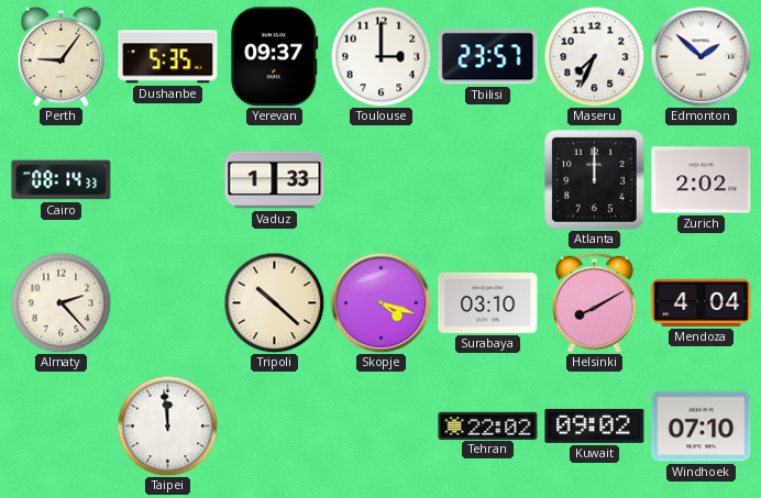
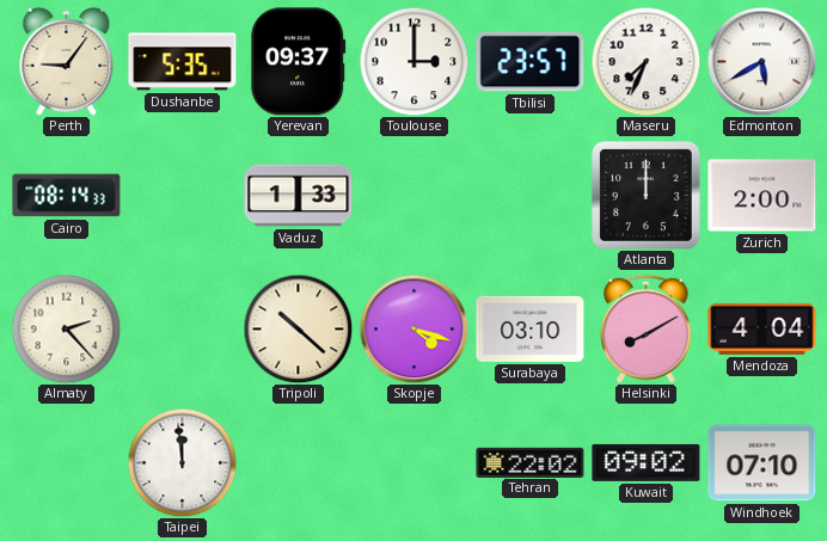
Edmonton: 1:52 -> 5:40 (761, 61)
Zurich: 2:02 -> 2:00 (762, 196)
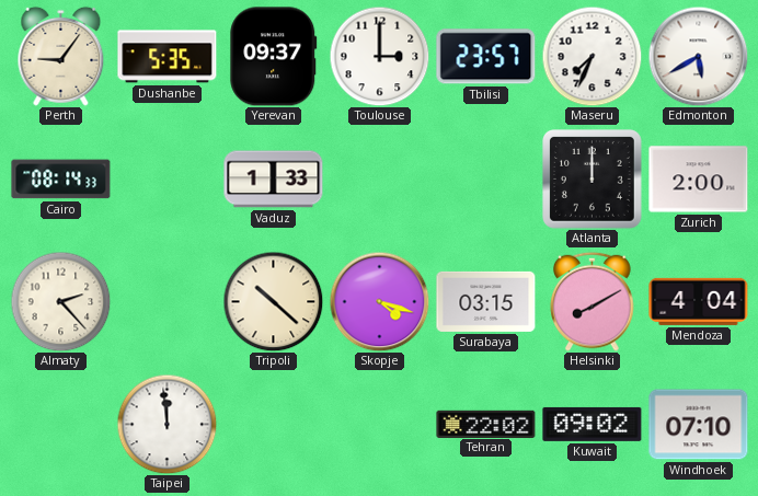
Surabaya: 03:10 -> 03:15 (486, 301)
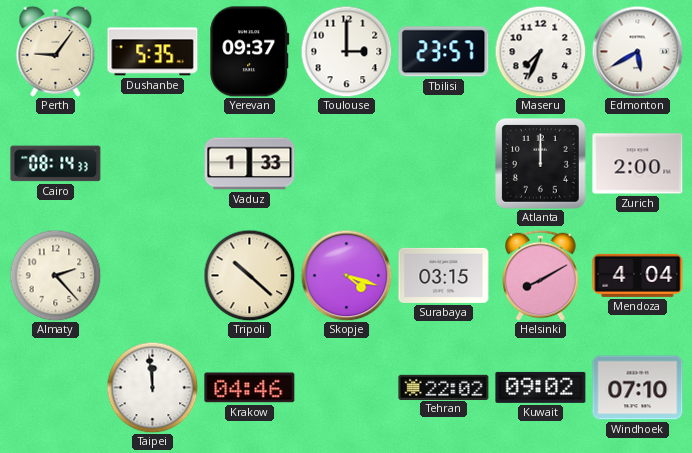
Krakow: none -> 04:46 (250, 388)
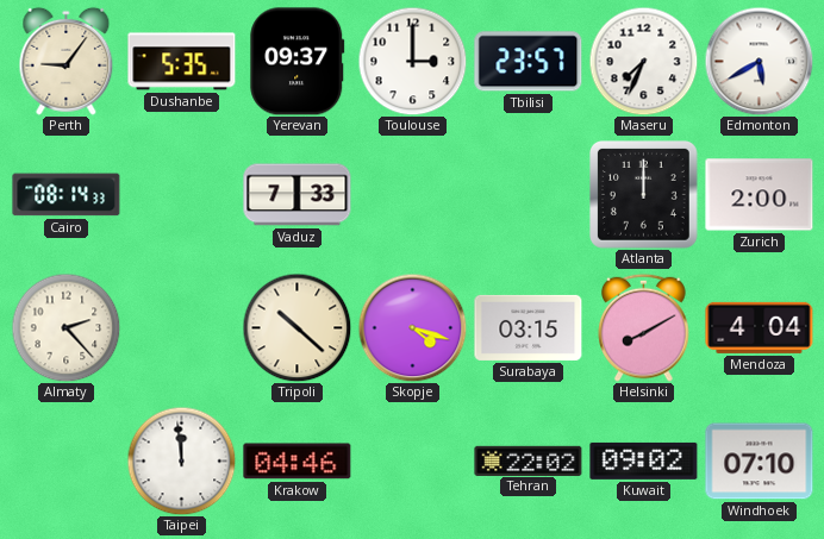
Vaduz: 1:33 -> 7:33 (298, 195)
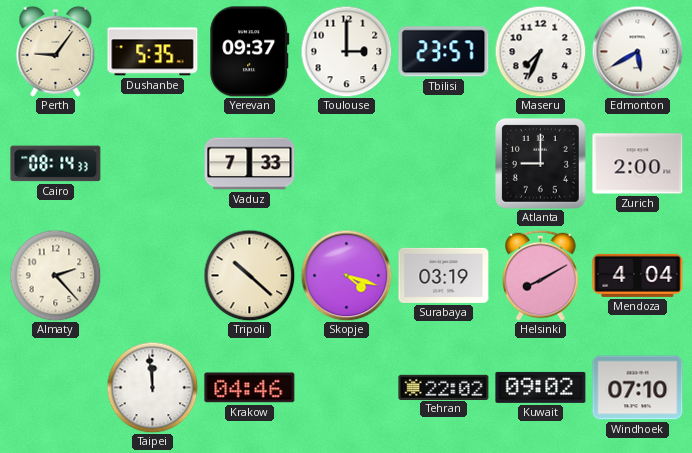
Atlanta: 12:00 -> 9:00 (541, 164)
Surabaya: 03:15 -> 03:19 (444, 275)
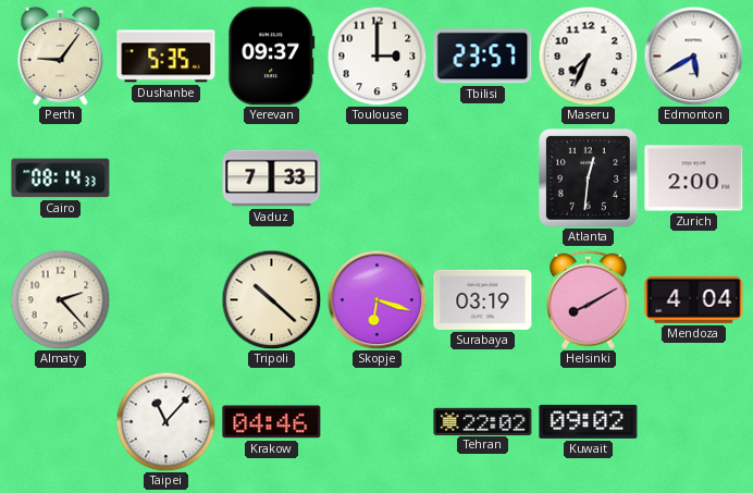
Atlanta: 9:00 -> 12:31 (589, 178)
Skopje: 4:18 -> 6:18 (376, 299)
Taipei: 11:59 -> 11:07 (165, 421)
Windhoek: 07:10 -> none (638, 388)
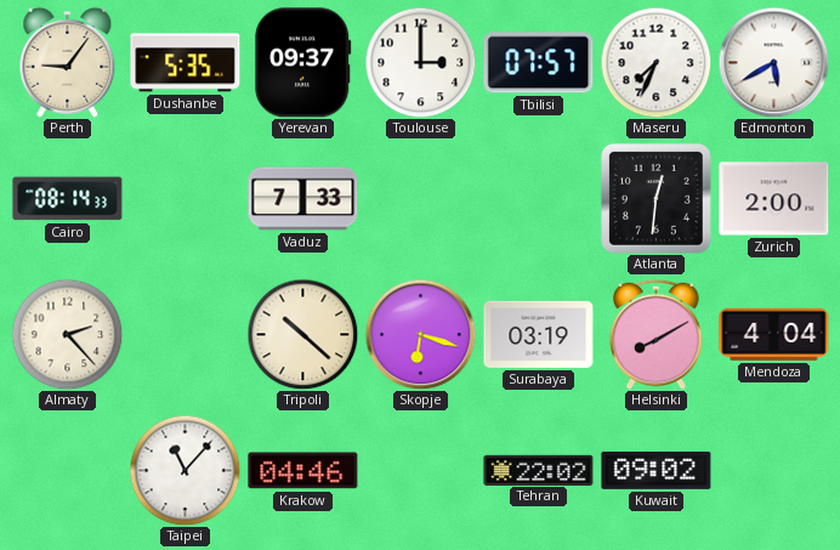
Tbilisi: 23:57 -> 07:57 (539, 63)
